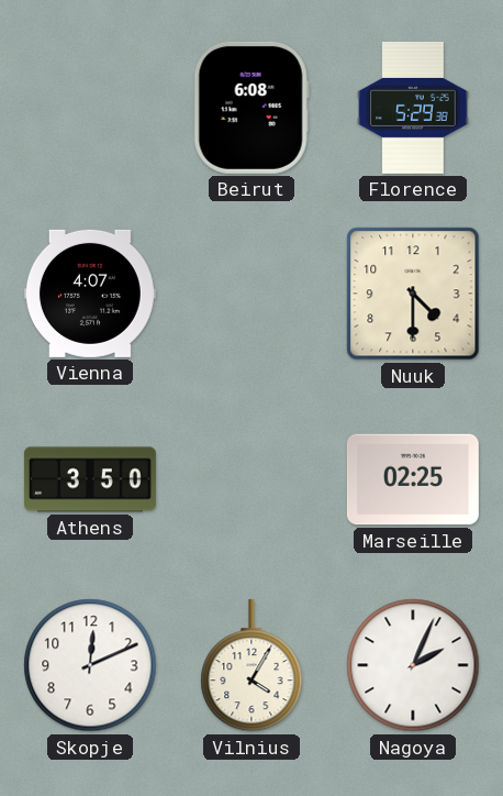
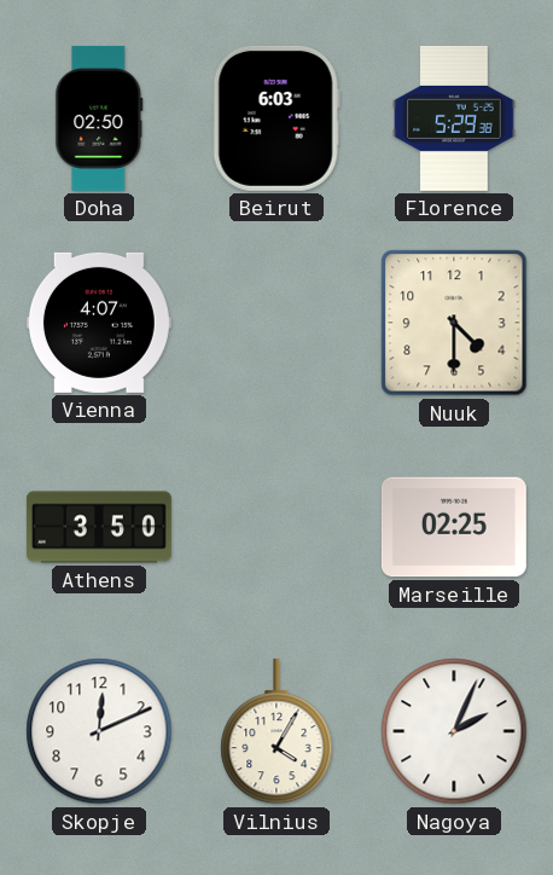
Doha: none -> 02:50 (99, 118)
Beirut: 6:08 -> 6:03 (276, 118)
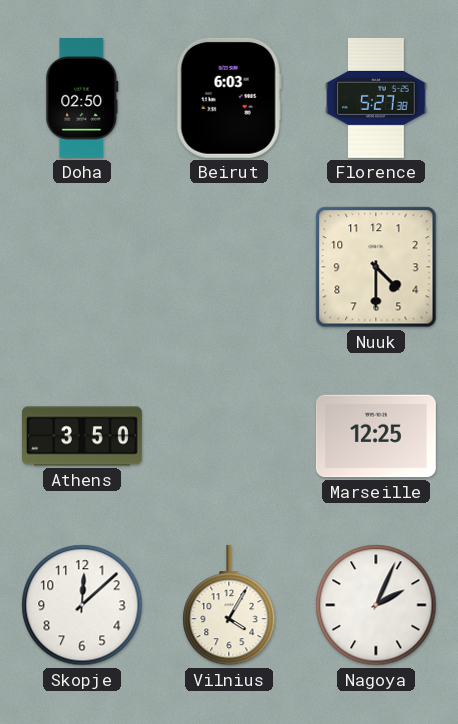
Florence: 5:29 -> 5:27 (376, 98)
Vienna: 4:07 -> none (99, 323)
Marseille: 02:25 -> 12:25 (376, 436)
Skopje: 12:11 -> 12:08 (82, 605)
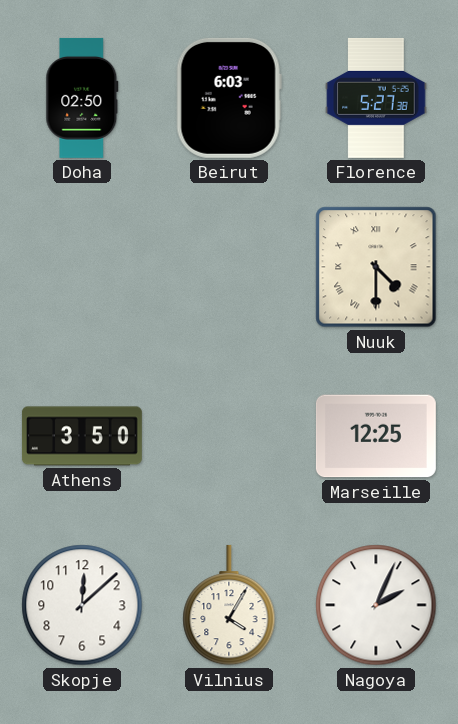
Nuuk numerals: Arabic -> Roman (376, 267)
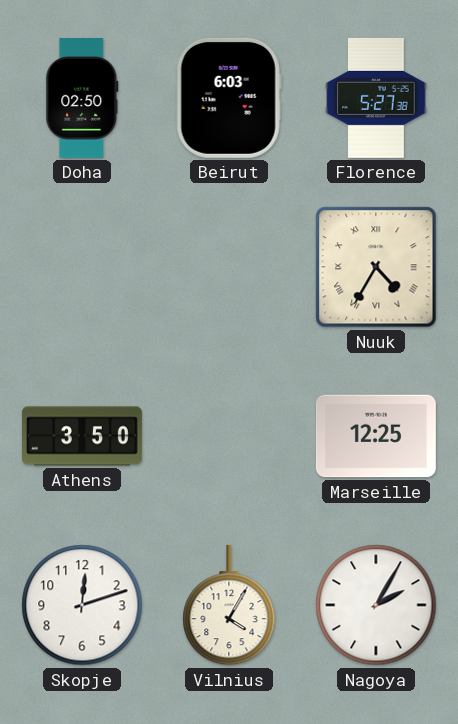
Nuuk: 4:30 -> 4:35 (376, 267)
Skopje: 12:08 -> 12:12 (82, 605)
Nagoya: 2:04 -> 2:05 (376, 605)
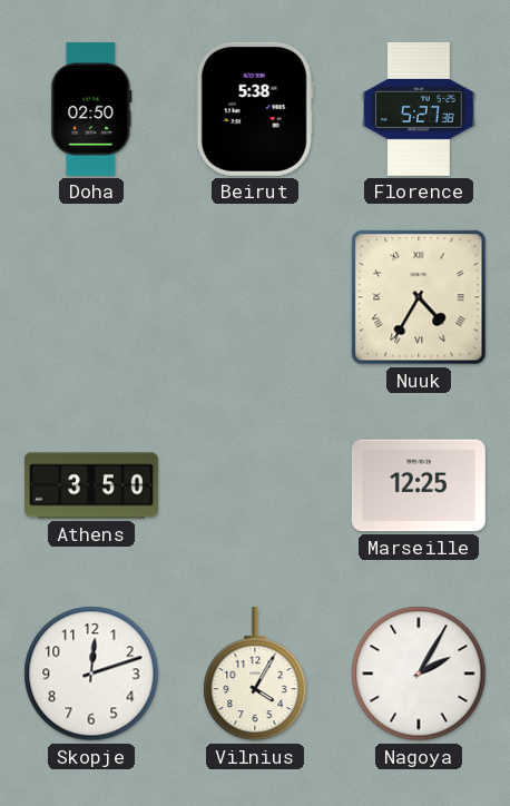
Beirut: 6:03 -> 5:38 (255, 109)
